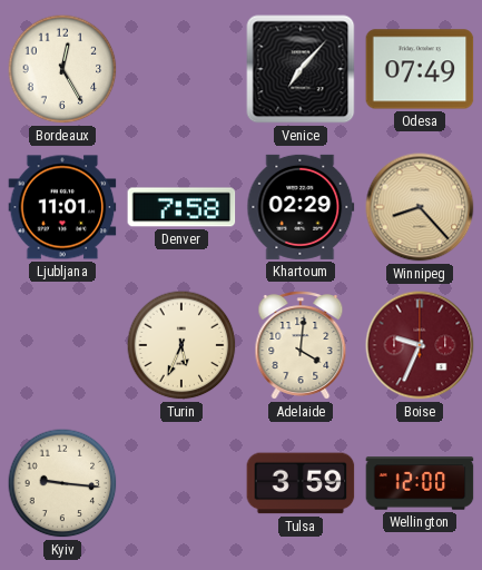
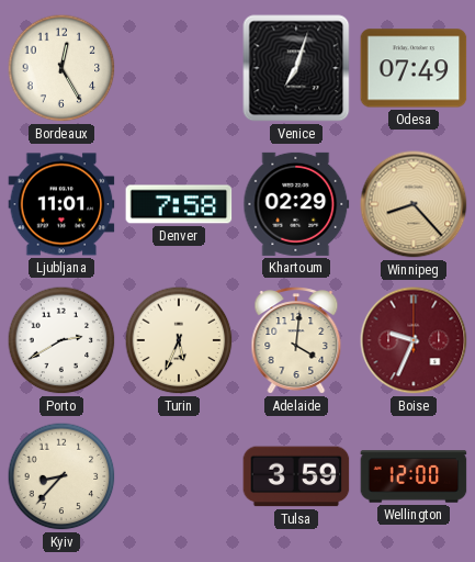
Venice: 7:07 -> 7:03 (296, 68)
Porto: none -> 2:40 (61, 340)
Kyiv: 9:16 -> 8:37 (61, 476)
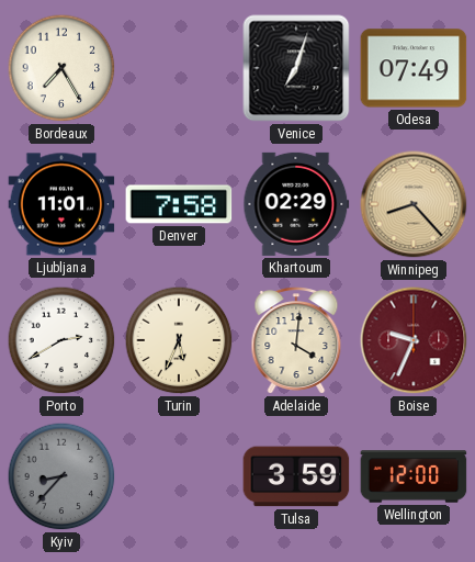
Bordeaux: 12:25 -> 7:25 (61, 68)
Kyiv dial: cream -> grey (61, 476)
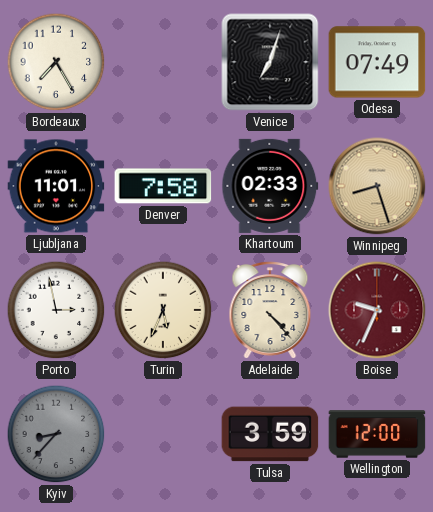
Khartoum: 02:29 -> 02:33 (270, 186)
Winnipeg: 8:23 -> 8:27 (377, 186)
Porto: 2:40 -> 2:58 (56, 310)
Adelaide: 4:01 -> 4:23 (270, 310)
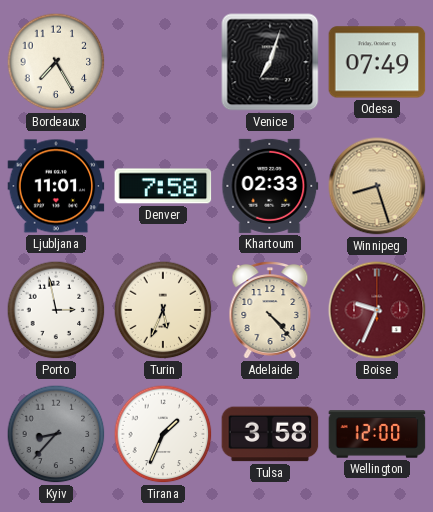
Tirana: none -> 1:34 (163, 434)
Tulsa: 3:59 -> 3:58 (270, 434)
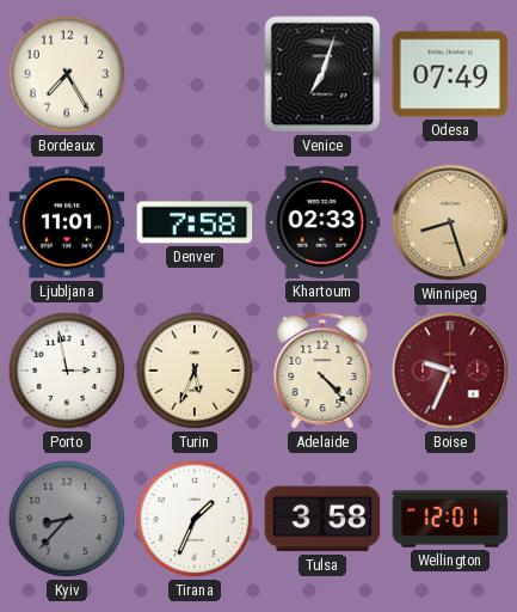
Wellington: 12:00 -> 12:01 (450, 519)
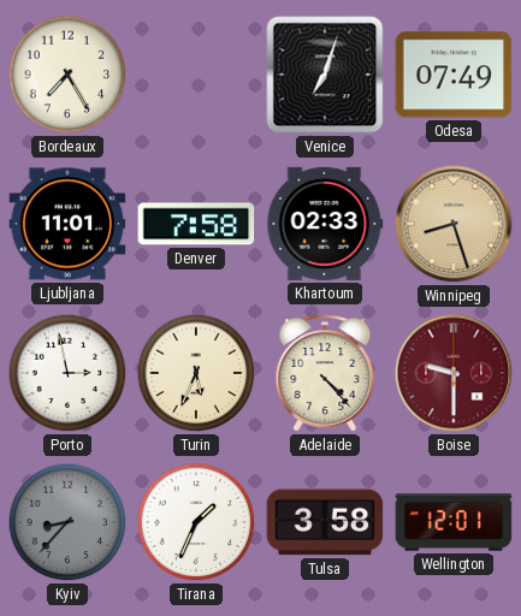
Boise: 9:34 -> 9:30 (454, 373)
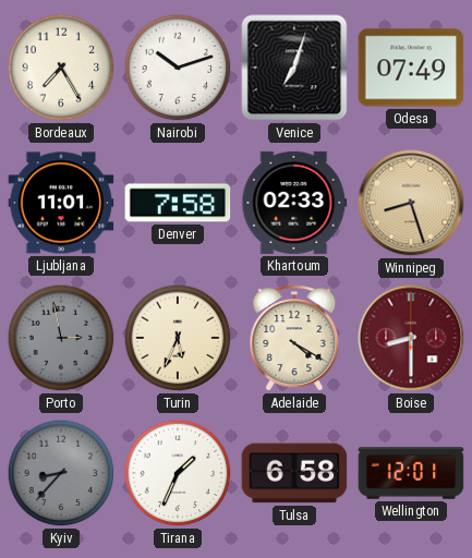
Nairobi: none -> 10:12 (178, 68)
Porto dial: white -> grey (61, 338)
Adelaide: 4:23 -> 4:20 (294, 338)
Boise: 9:30 -> 8:30 (411, 338)
Tulsa: 3:58 -> 6:58 (294, 473)
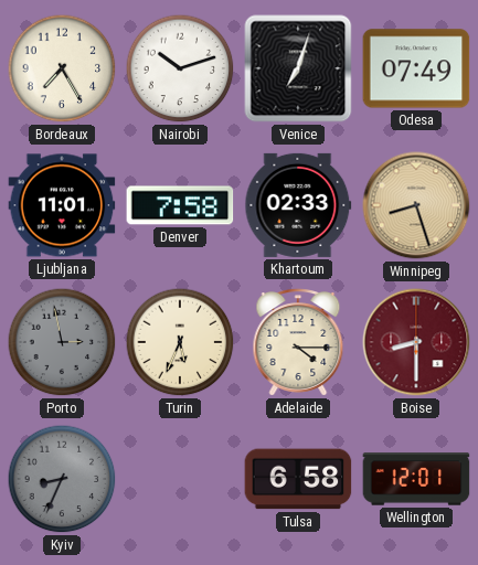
Adelaide: 4:20 -> 4:15 (298, 342)
Kyiv: 8:37 -> 8:34 (62, 479)
Tirana: 1:34 -> none (178, 473)
